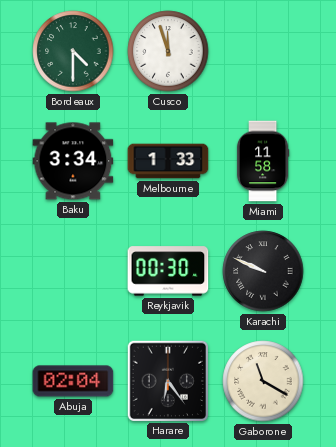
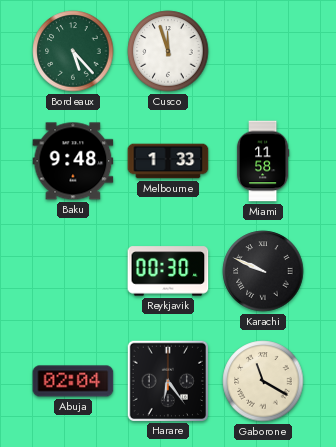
Bordeaux: 4:30 -> 5:23 (73, 51)
Baku: 3:34 -> 9:48 (73, 161)
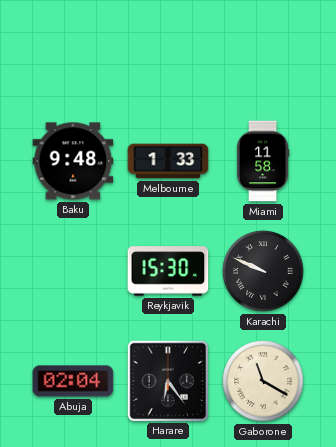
Bordeaux: 5:23 -> none (73, 51)
Cusco: 11:57 -> none (168, 51)
Reykjavik: 00:30 -> 15:30 (168, 271)
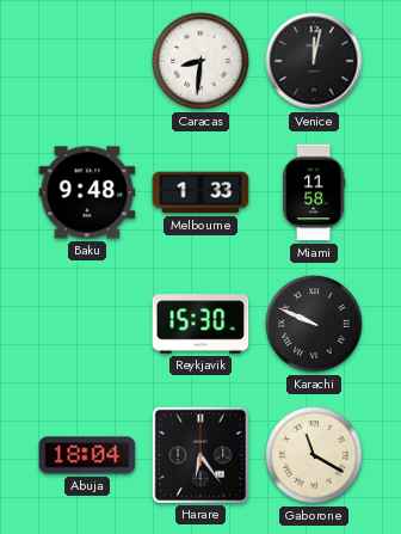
Caracas: none -> 8:31 (200, 61)
Venice: none -> 12:02 (314, 61)
Abuja: 02:04 -> 18:04 (87, 455)
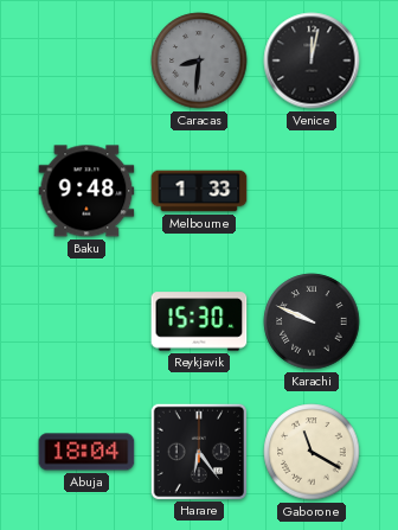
Caracas dial: white -> grey (199, 60)
Miami: 11:58 -> none (314, 192)
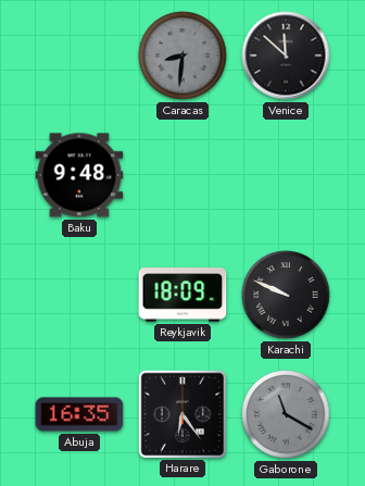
Venice: 12:02 -> 11:52 (286, 55)
Melbourne: 1:33 -> none (199, 191)
Reykjavik: 15:30 -> 18:09 (182, 295)
Abuja: 18:04 -> 16:35 (79, 414)
Gaborone dial: cream -> grey (286, 414)
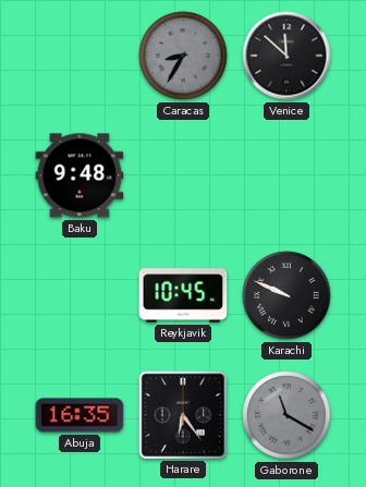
Caracas: 8:31 -> 8:35 (183, 56)
Reykjavik: 18:09 -> 10:45 (183, 295)
